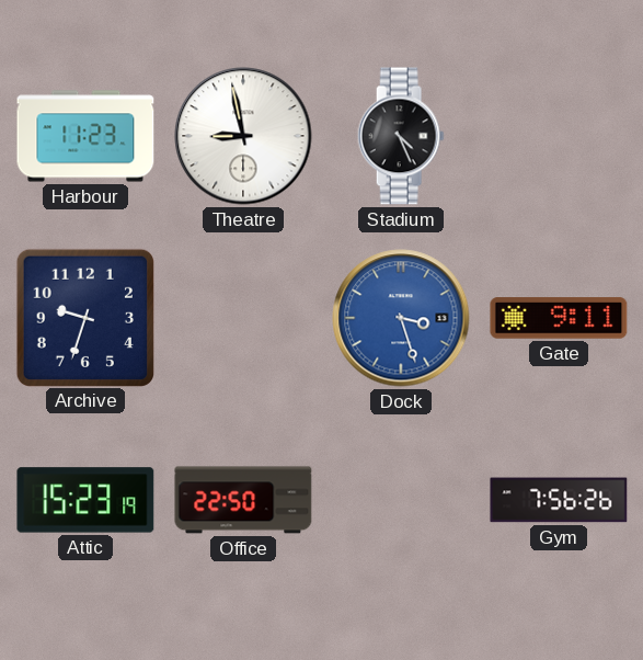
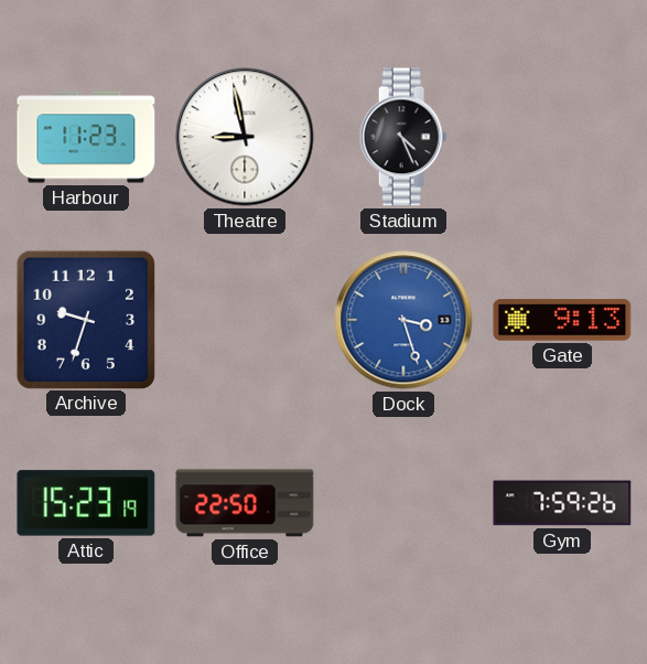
Gate: 9:11 -> 9:13 (562, 320)
Gym: 7:56 -> 7:59 (562, 503)
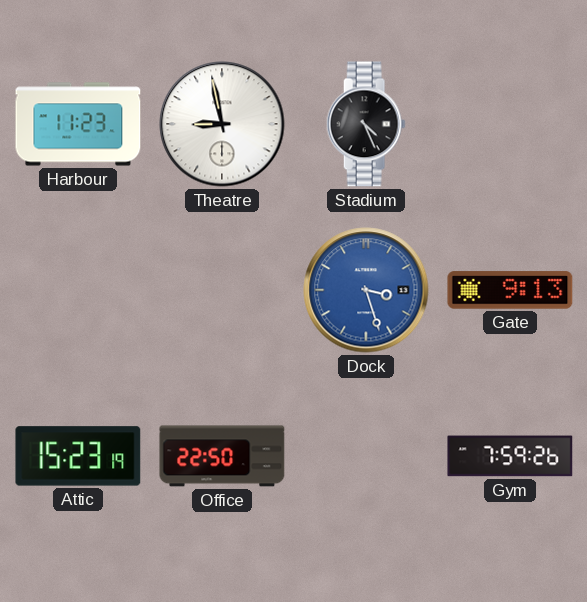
Archive: 9:33 -> none (85, 319)
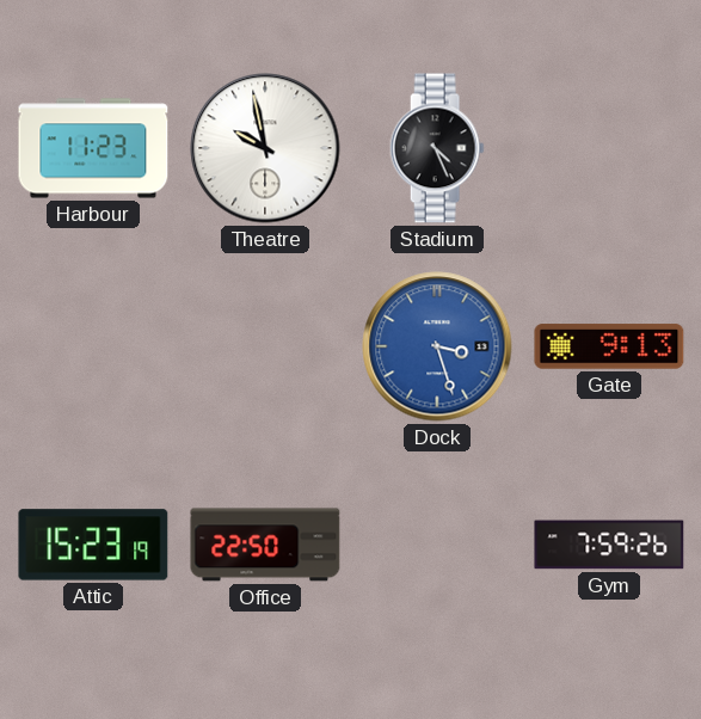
Theatre: 8:58 -> 9:58 (265, 148)
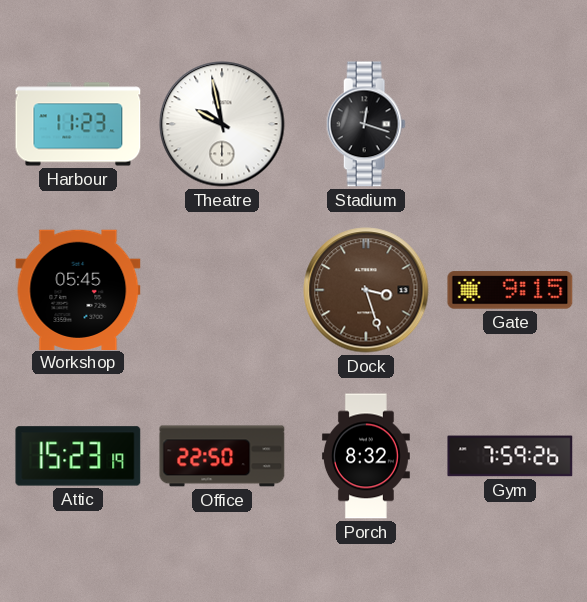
Stadium: 4:26 -> 12:18 (366, 124)
Workshop: none -> 05:45 (78, 289)
Dock dial: blue -> brown (366, 290)
Gate: 9:13 -> 9:15 (510, 290)
Porch: none -> 8:32 (366, 456)
